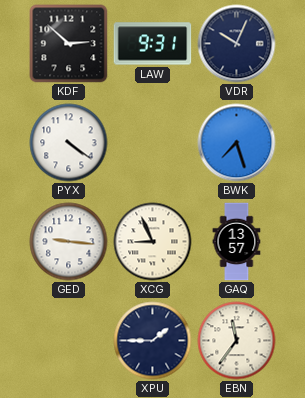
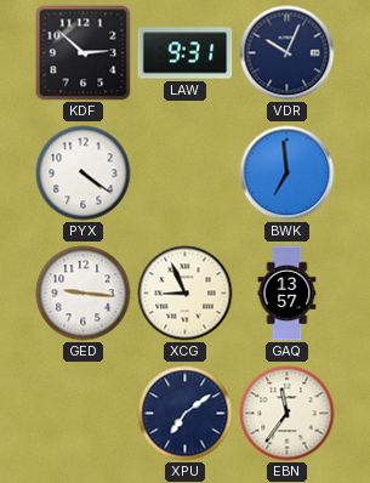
BWK: 7:27 -> 6:59 (288, 174)
XPU: 1:45 -> 7:09 (186, 414)
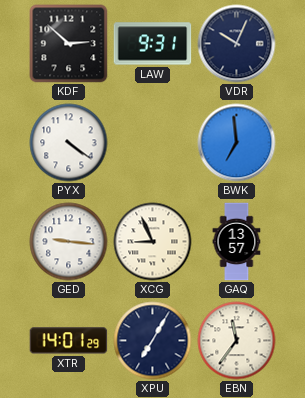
XTR: none -> 14:01 (69, 341)
XPU: 7:09 -> 7:05 (153, 341)
